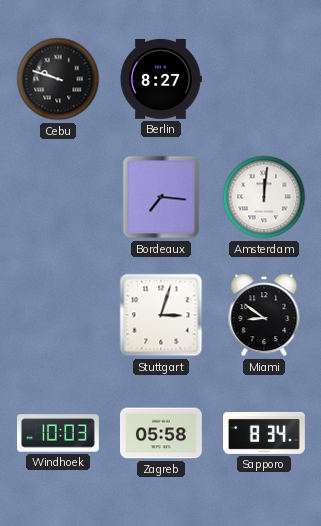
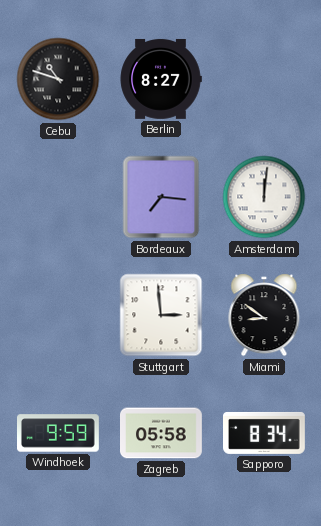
Cebu: 9:48 -> 10:48 (58, 79)
Stuttgart: 3:03 -> 2:59 (161, 315)
Windhoek: 10:03 -> 9:59 (59, 433)
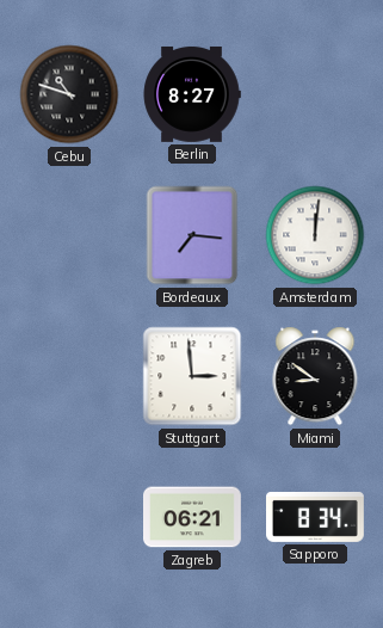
Windhoek: 9:59 -> none (59, 433)
Zagreb: 05:58 -> 06:21 (193, 517)
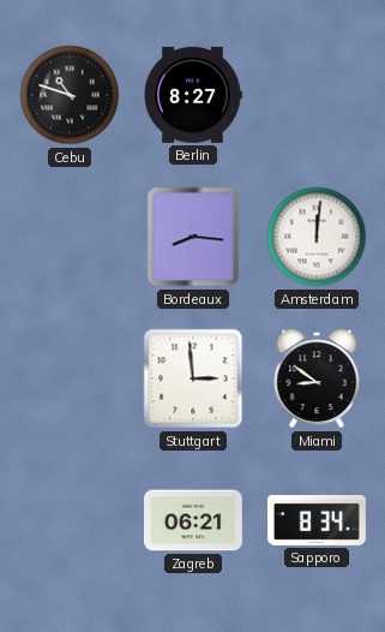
Bordeaux: 7:16 -> 8:16 (193, 237)
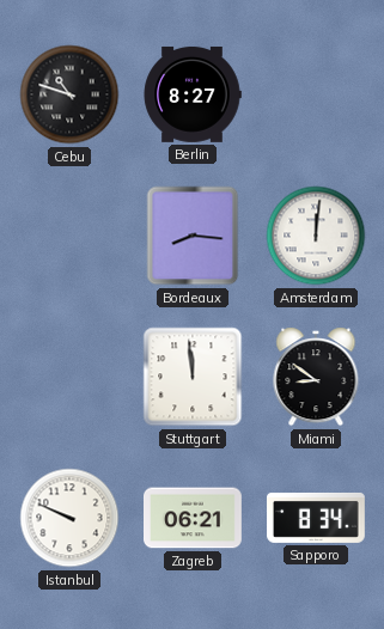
Stuttgart: 2:59 -> 11:59 (193, 377)
Istanbul: none -> 9:49 (69, 518)
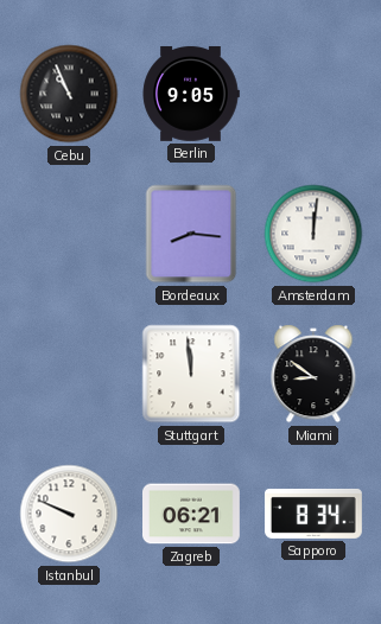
Cebu: 10:48 -> 10:56 (69, 94)
Berlin: 8:27 -> 9:05 (191, 94)
